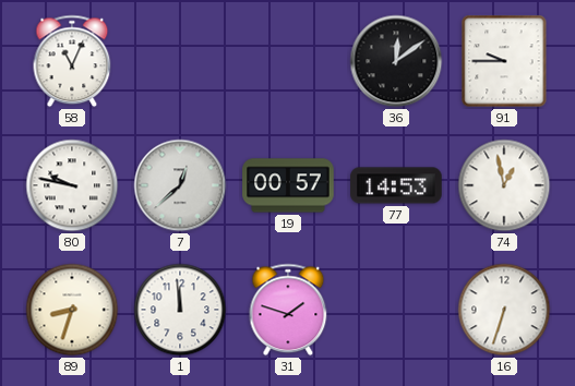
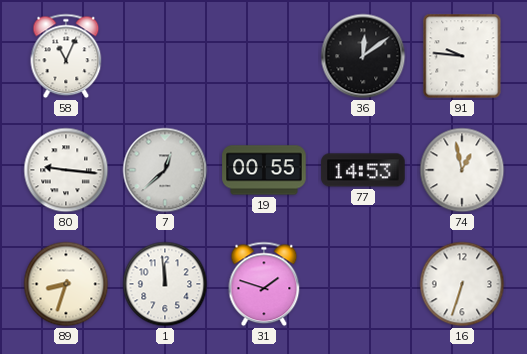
91: 9:45 -> 9:46 (462, 56)
80: 9:47 -> 9:16 (66, 170)
19: 00:57 -> 00:55 (264, 170)
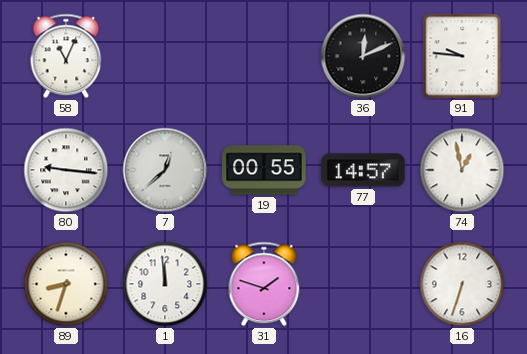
36: 12:09 -> 12:11 (363, 56)
77: 14:53 -> 14:57 (363, 170)
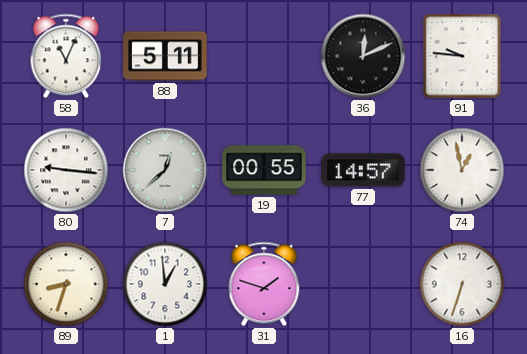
88: none -> 5:11 (165, 56)
1: 11:59 -> 12:59 (165, 284)
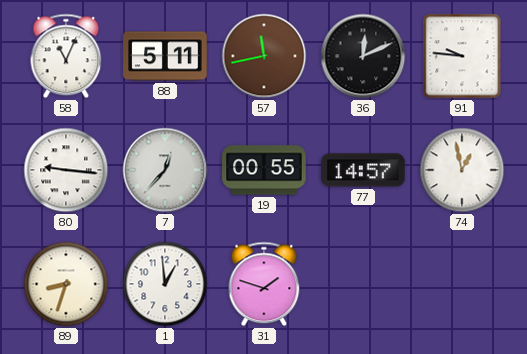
57: none -> 11:43 (264, 56)
7: 12:38 -> 12:37 (165, 170)
16: 6:33 -> none (462, 284)
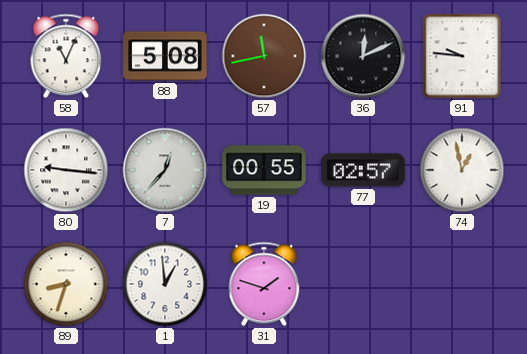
88: 5:11 -> 5:08 (165, 56)
77: 14:57 -> 02:57 (363, 170)
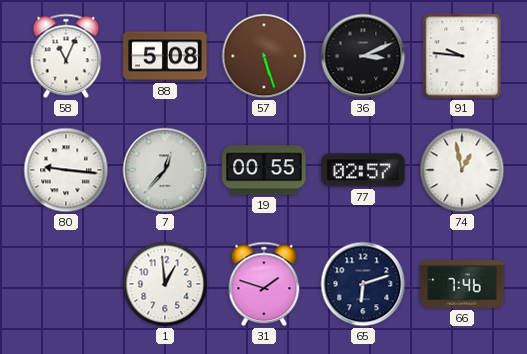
57: 11:43 -> 5:27 (264, 56)
36: 12:11 -> 3:11 (363, 56)
89: 8:33 -> none (66, 284)
65: none -> 6:12 (363, 284)
66: none -> 7:46 (462, 284)
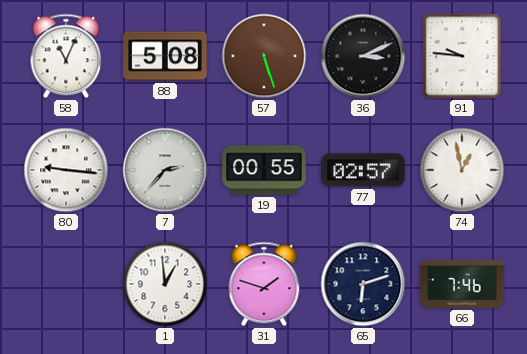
7: 12:37 -> 2:37 (165, 170)
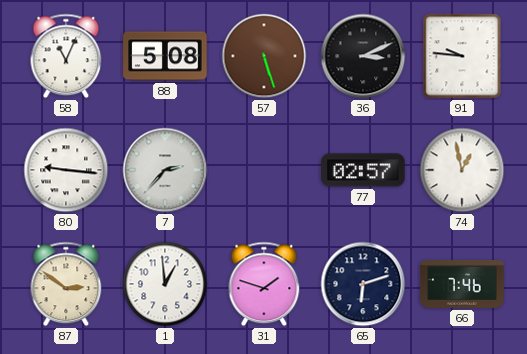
19: 00:55 -> none (264, 170)
87: none -> 2:51 (66, 284)
